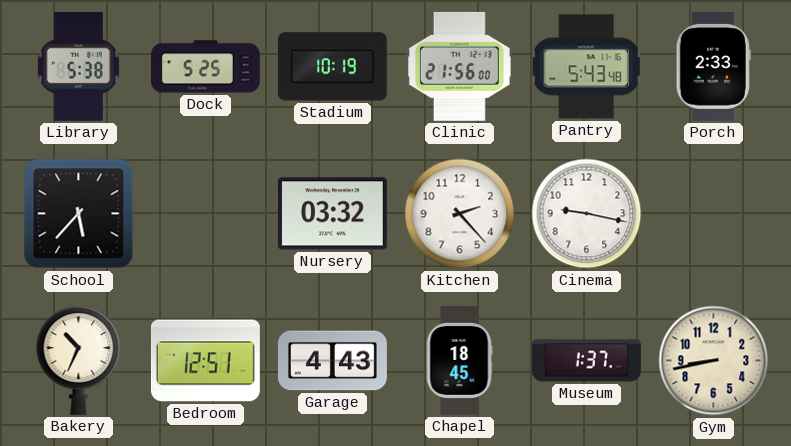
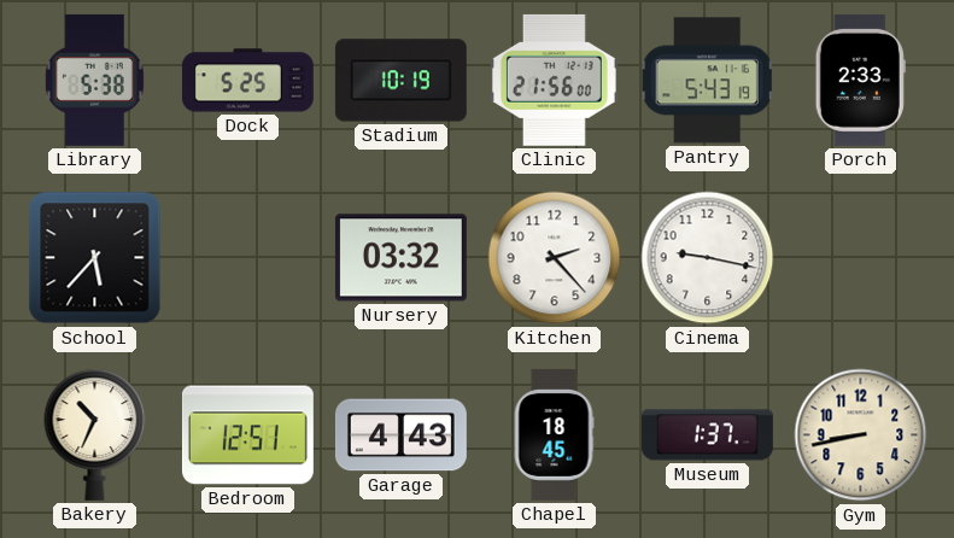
Pantry: 5:43:48 -> 5:43:19 (707, 81)
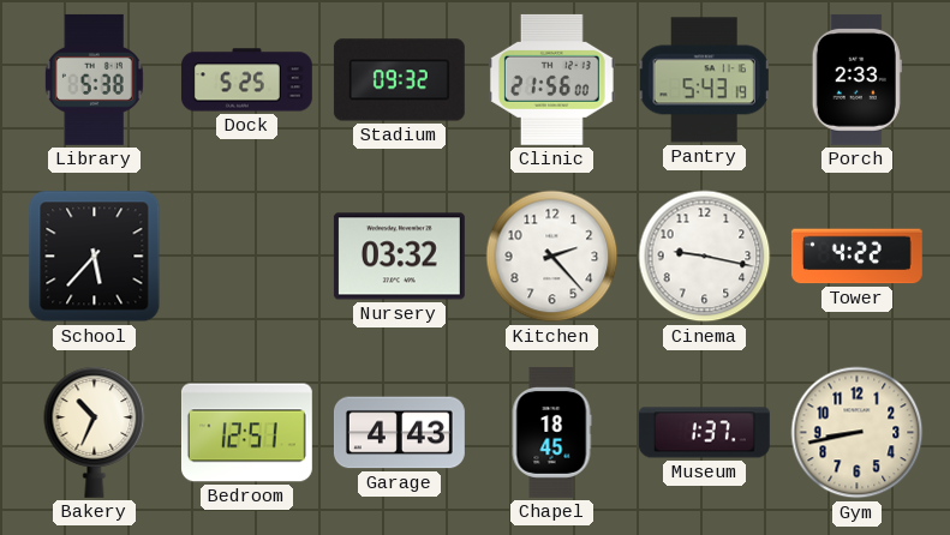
Stadium: 10:19 -> 09:32 (399, 80)
Tower: none -> 4:22 (856, 257)
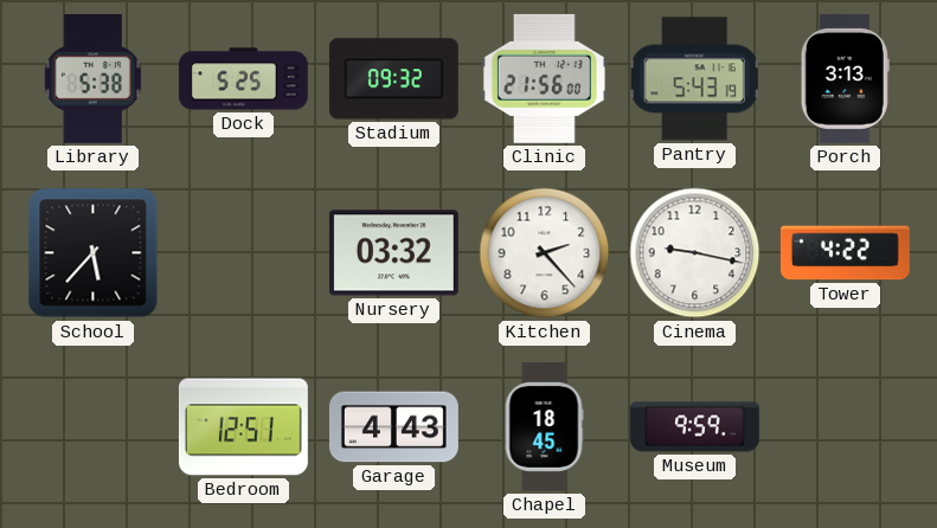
Porch: 2:33 -> 3:13 (845, 78)
Bakery: 10:34 -> none (95, 432)
Museum: 1:37 -> 9:59 (694, 427)
Gym: 8:43 -> none (858, 433)
